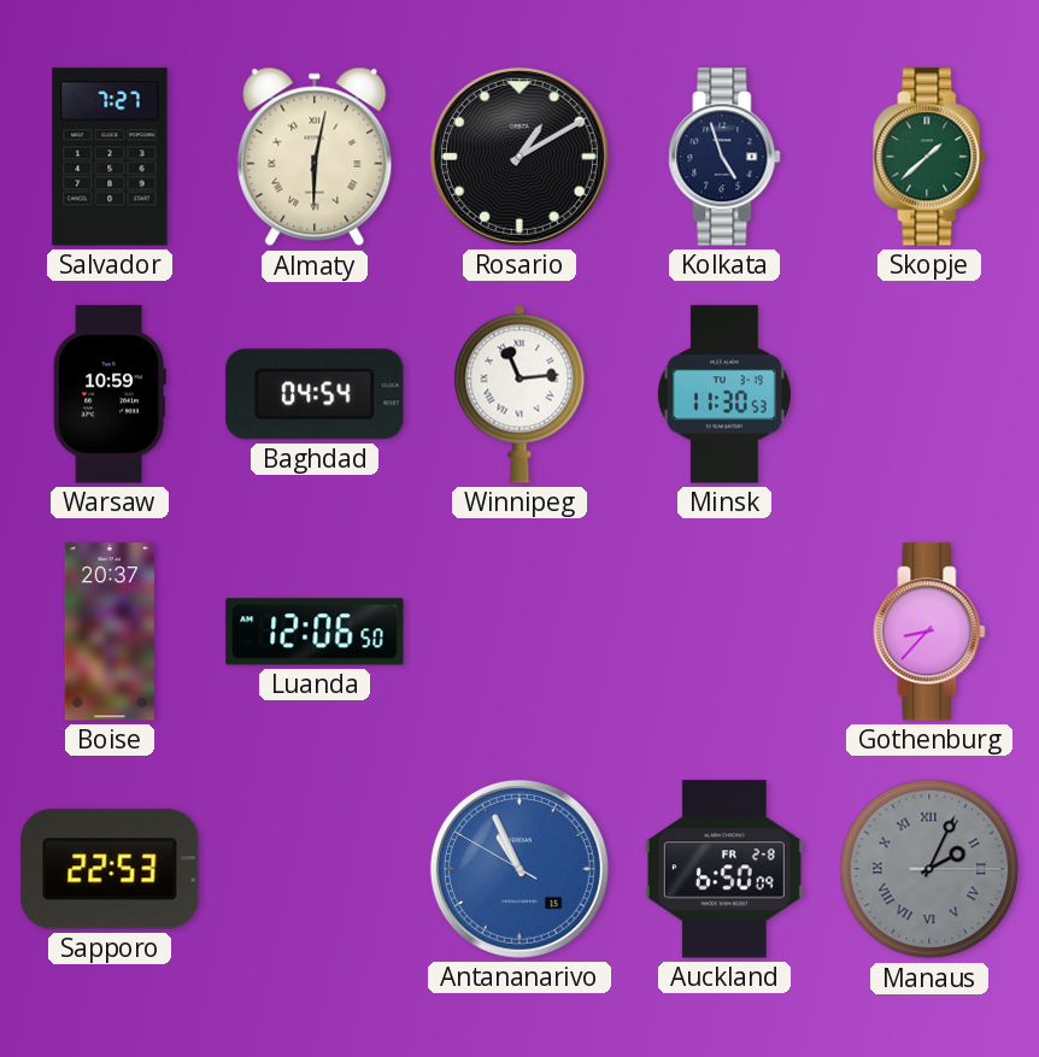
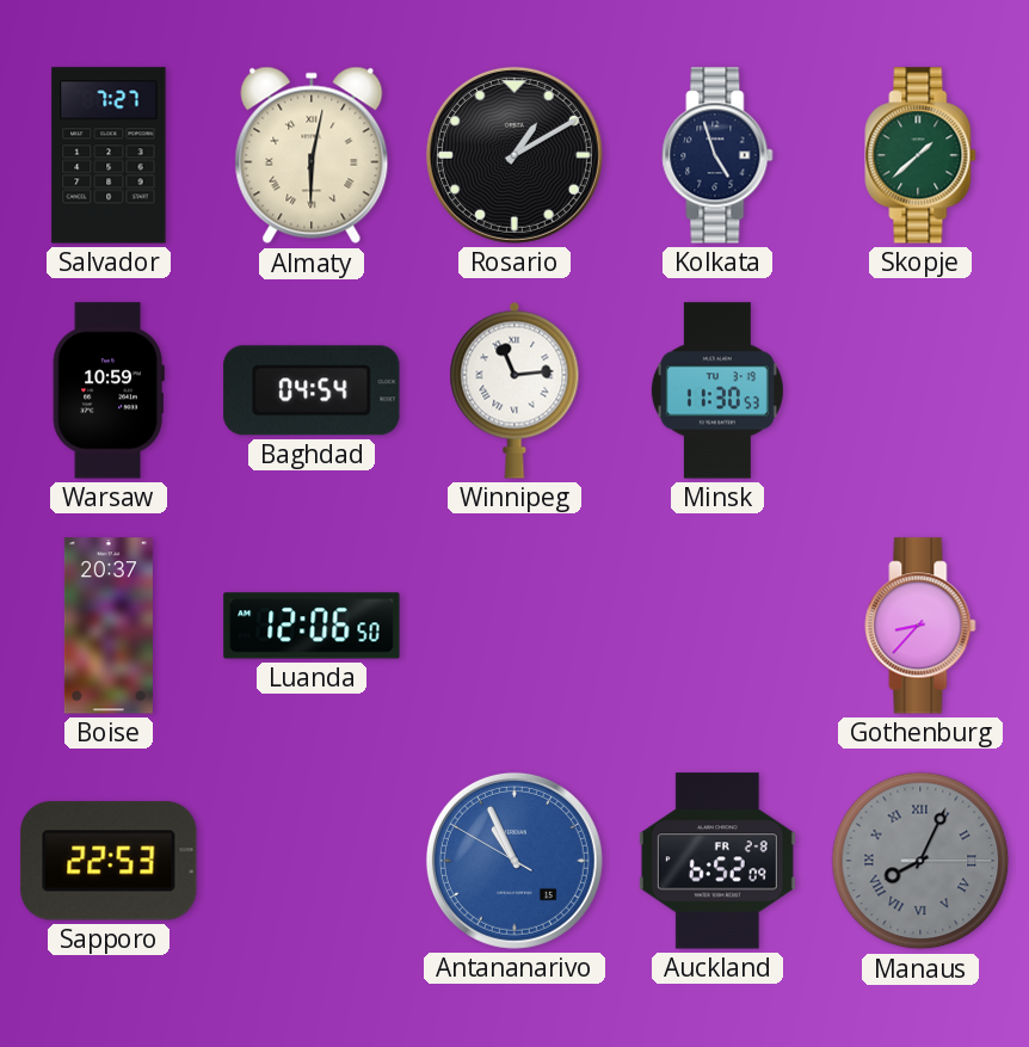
Auckland: 6:50 -> 6:52 (717, 861)
Manaus: 2:04 -> 8:04 (920, 861)
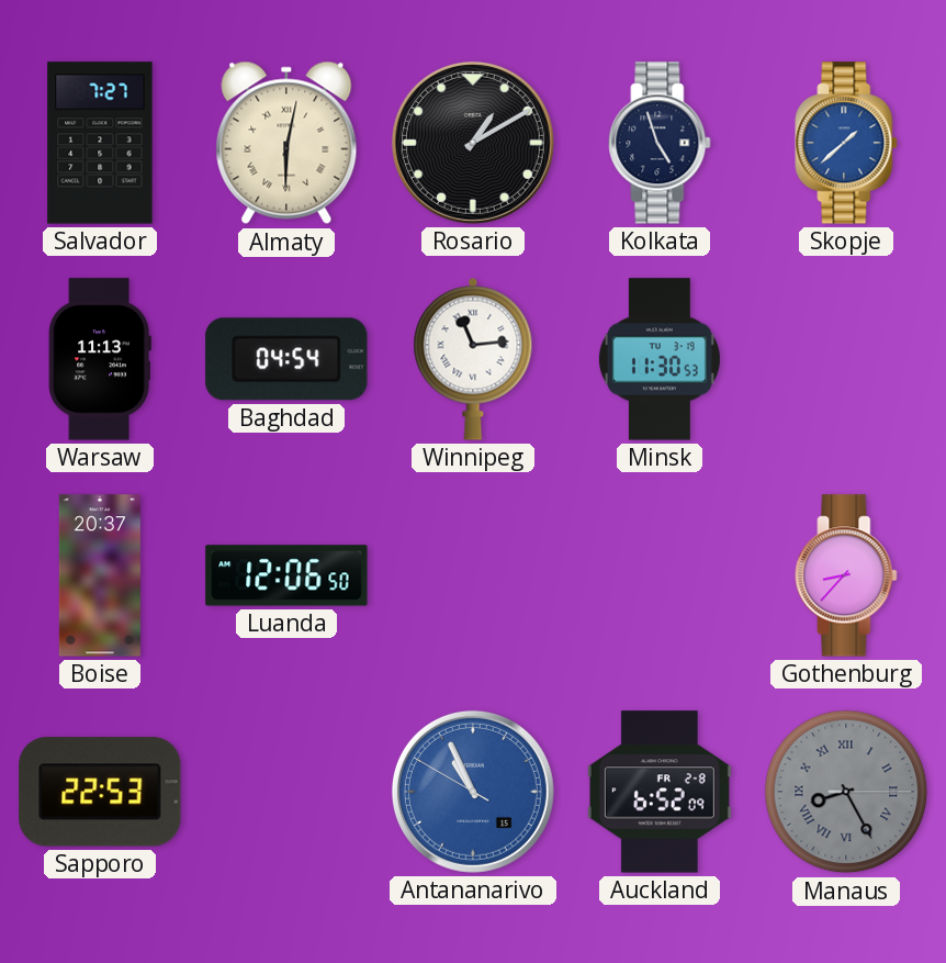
Skopje dial: green -> blue (846, 143)
Warsaw: 10:59 -> 11:13 (100, 359)
Manaus: 8:04 -> 8:25 (846, 792)
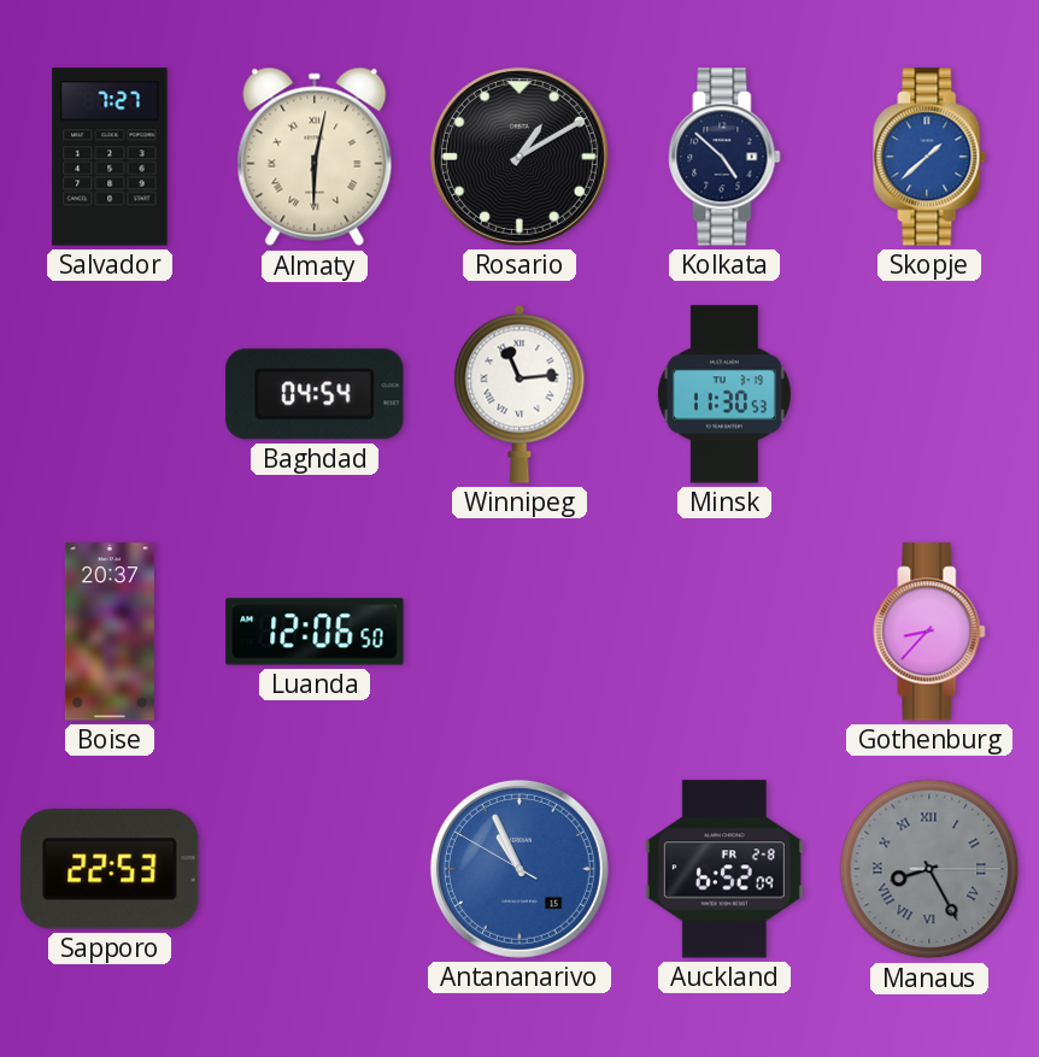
Kolkata: 4:57 -> 4:52 (724, 157)
Warsaw: 11:13 -> none (100, 359)
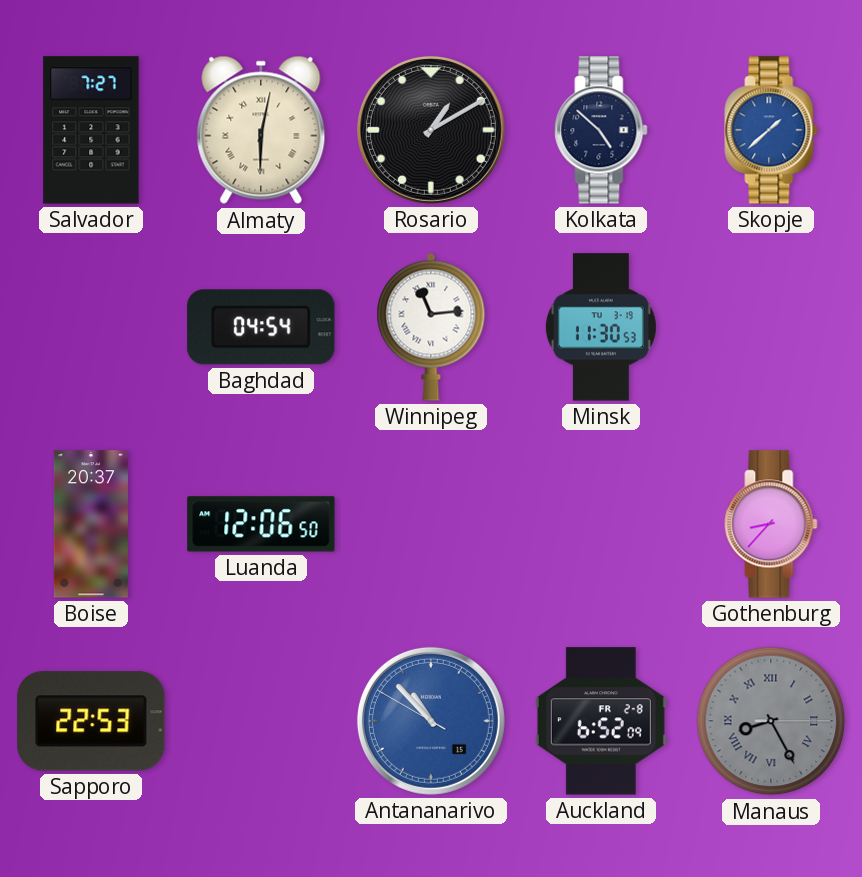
Antananarivo: 10:55 -> 10:52 (431, 721)
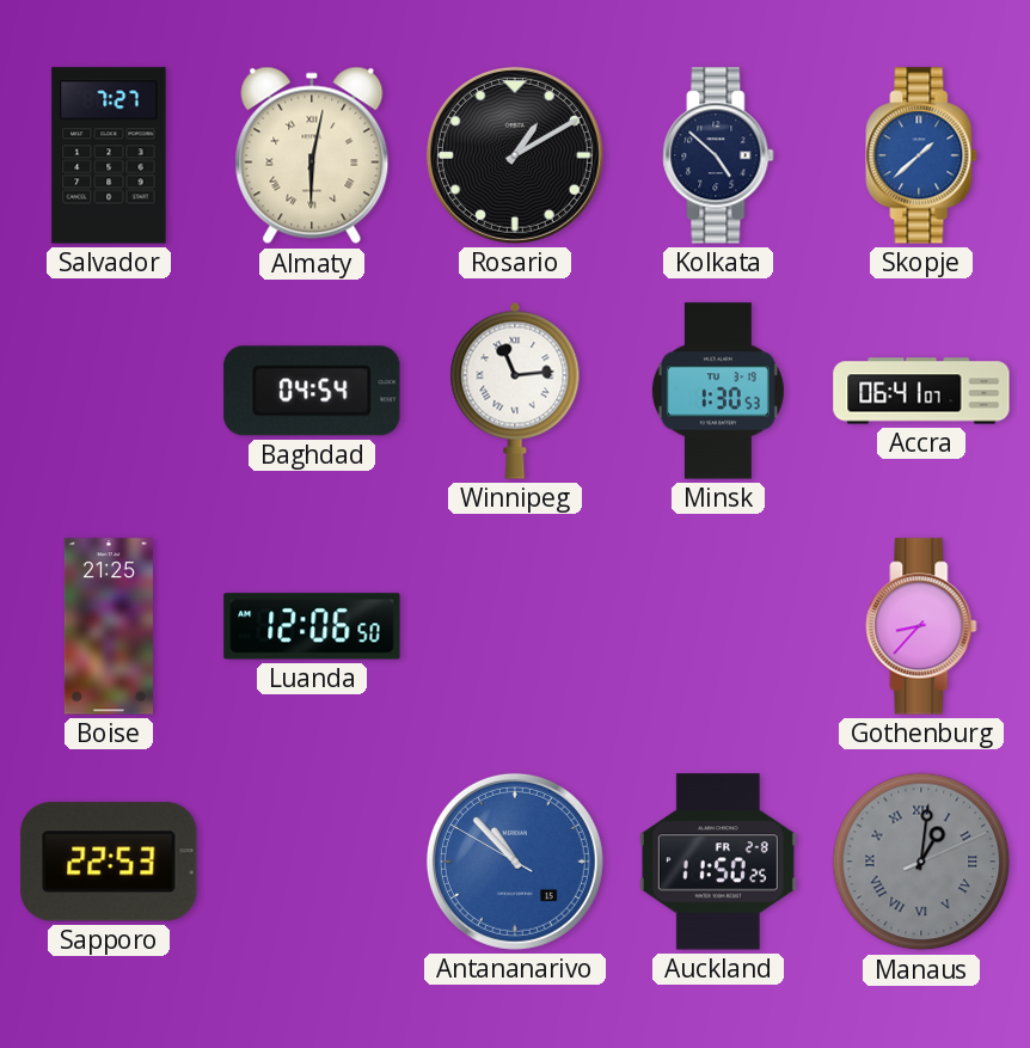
Minsk: 11:30 -> 1:30 (718, 391)
Accra: none -> 06:41 (921, 391)
Boise: 20:37 -> 21:25 (109, 626)
Auckland: 6:52 -> 11:50 (718, 862)
Manaus: 8:25 -> 1:01 (921, 862)
